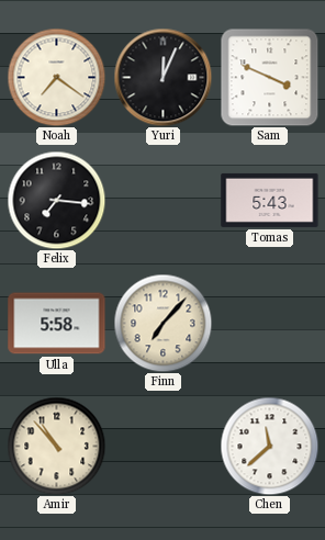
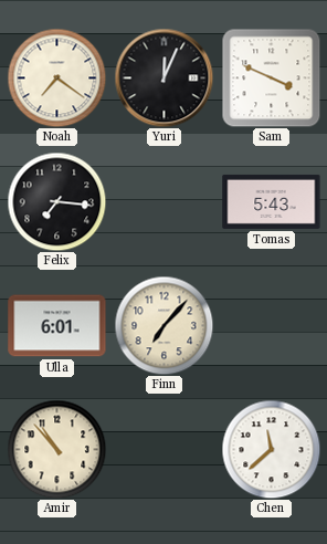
Ulla: 5:58 -> 6:01 (57, 326)
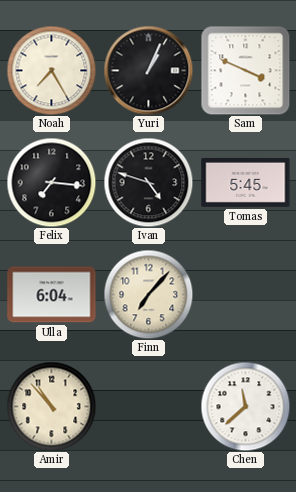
Noah: 7:21 -> 7:25 (51, 70)
Yuri: 12:04 -> 1:04 (148, 70)
Ivan: none -> 4:48 (148, 182)
Tomas: 5:43 -> 5:45 (246, 182)
Ulla: 6:01 -> 6:04 (52, 295)
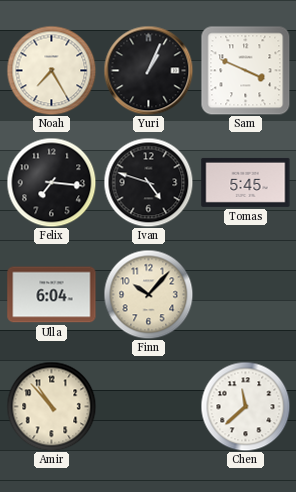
Finn: 7:07 -> 10:07 (148, 294)
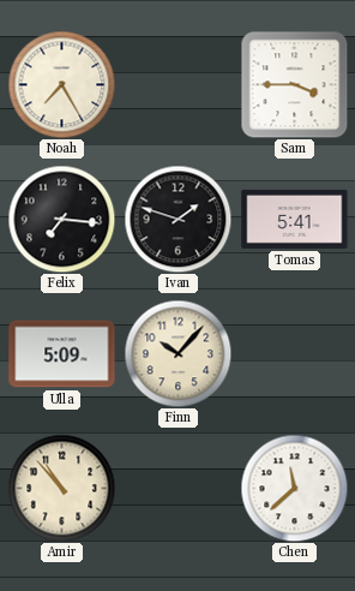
Yuri: 1:04 -> none (148, 70)
Sam: 3:49 -> 3:45 (294, 84)
Ivan: 4:48 -> 1:48 (177, 219)
Tomas: 5:45 -> 5:41 (295, 219)
Ulla: 6:04 -> 5:09 (62, 354)
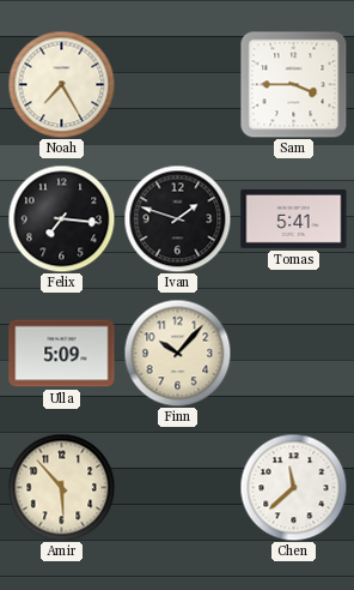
Amir: 10:53 -> 5:53 (61, 487)
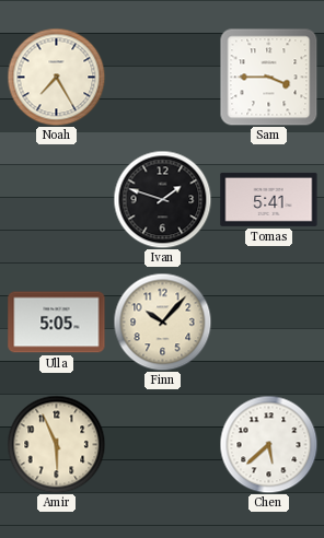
Felix: 7:16 -> none (61, 218)
Ulla: 5:09 -> 5:05 (57, 323)
Amir: 5:53 -> 5:56 (56, 444)
Chen: 11:38 -> 5:38 (268, 444)
